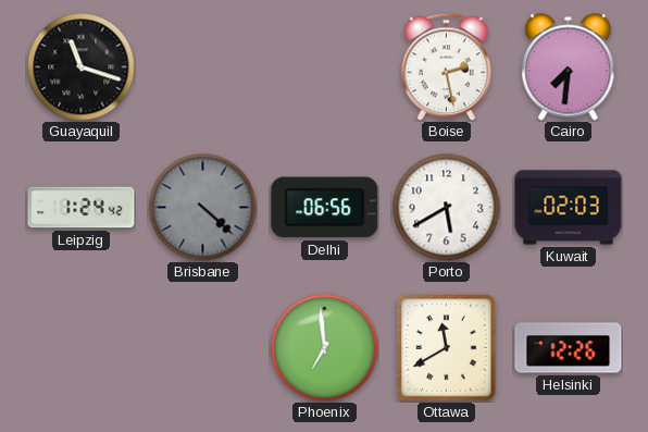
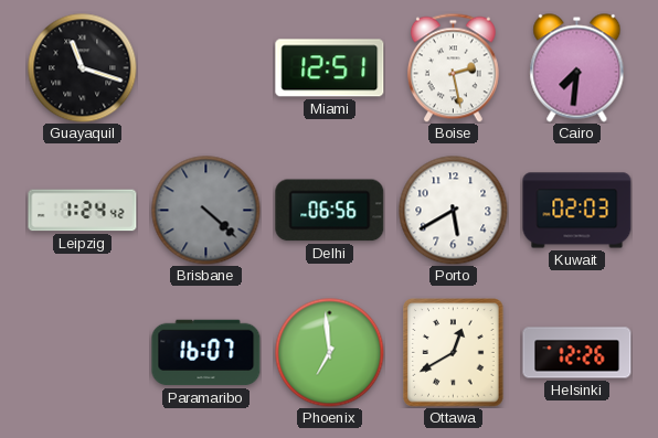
Miami: none -> 12:51 (330, 68)
Paramaribo: none -> 16:07 (206, 353)
Ottawa: 11:40 -> 12:40 (454, 353)
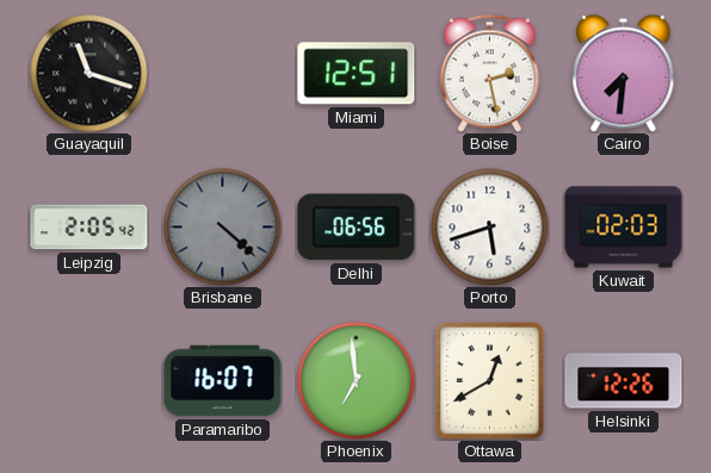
Leipzig: 1:24 -> 2:05 (89, 228)
Porto: 5:40 -> 5:42 (490, 228)
